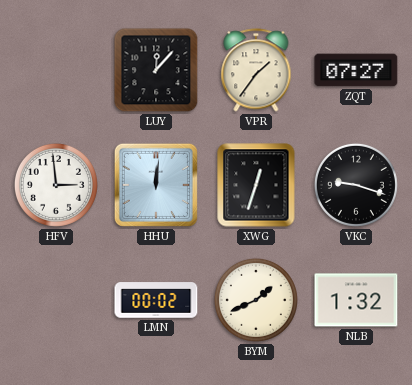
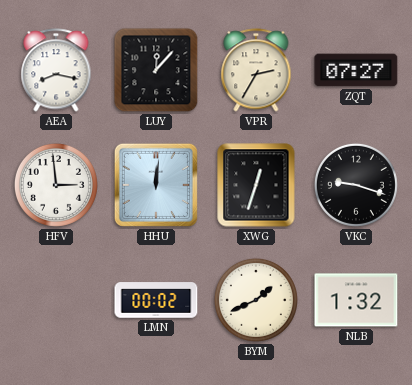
AEA: none -> 8:17 (56, 70)
VPR: 1:36 -> 2:35 (256, 70)
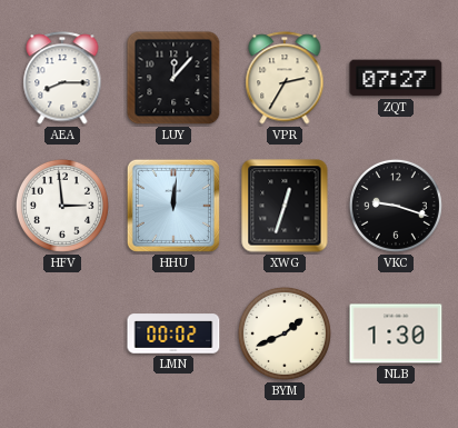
AEA: 8:17 -> 8:15 (62, 78)
NLB: 1:32 -> 1:30 (396, 334)
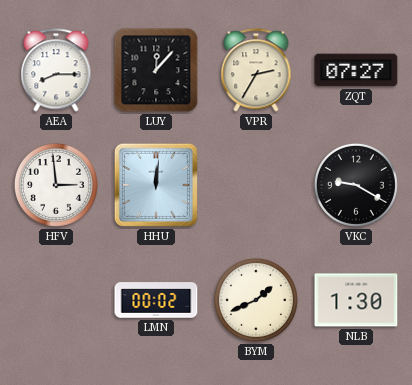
XWG: 12:33 -> none (285, 206)
VKC: 9:18 -> 9:20 (356, 185)
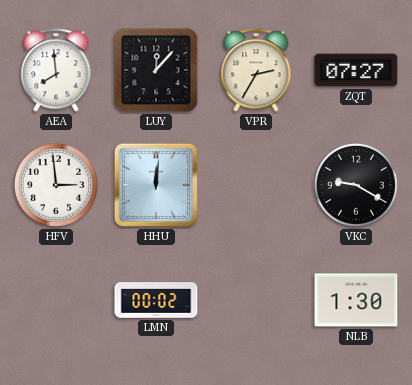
AEA: 8:15 -> 7:59 (56, 70)
BYM: 1:41 -> none (256, 300)
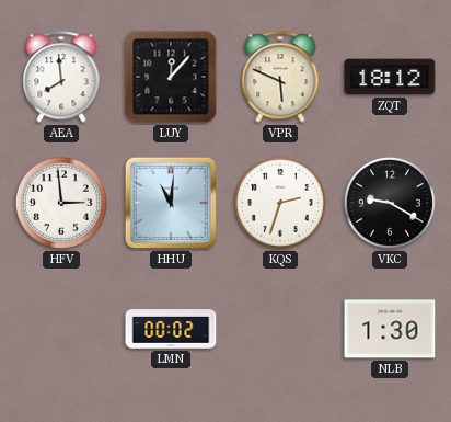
VPR: 2:35 -> 5:49 (280, 77)
ZQT: 07:27 -> 18:12 (390, 77)
HHU: 12:01 -> 11:01 (171, 203)
KQS: none -> 2:33 (280, 203)
